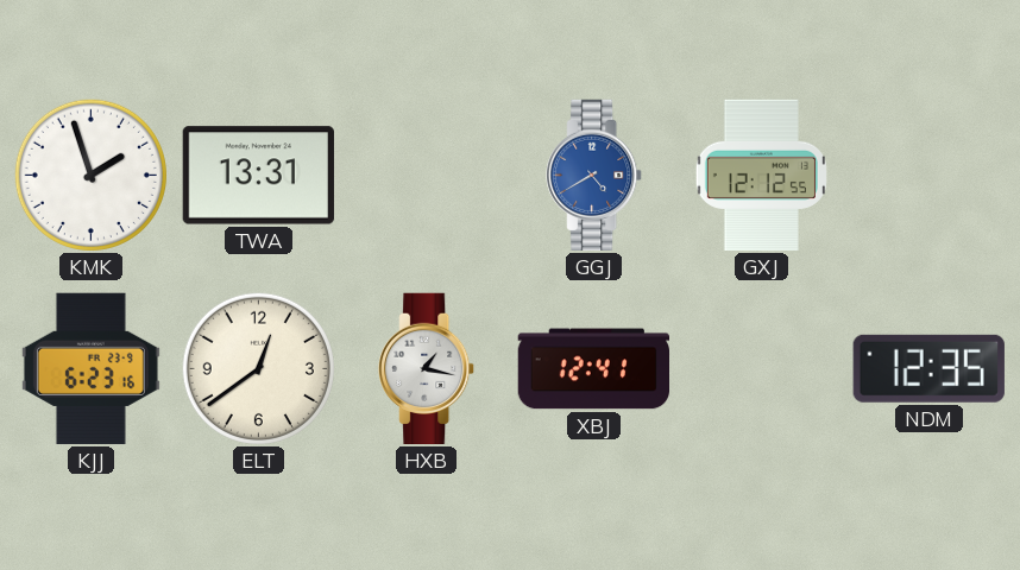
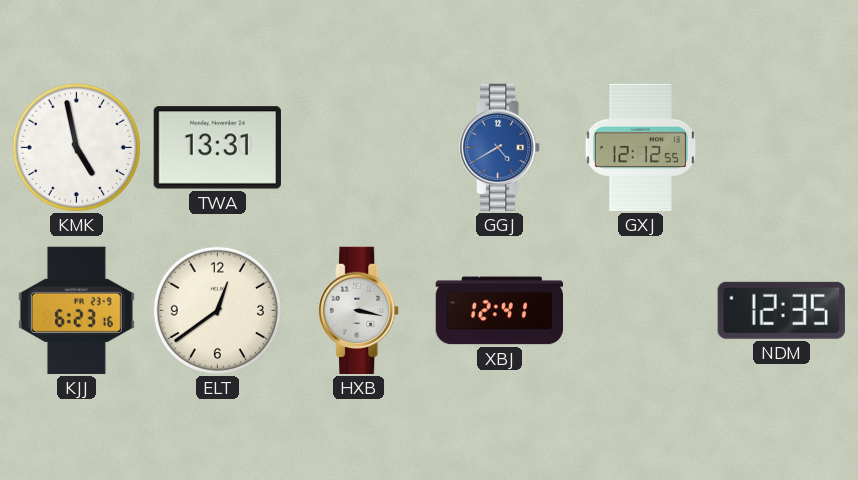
KMK: 1:57 -> 4:58 (76, 147)
HXB: 1:17 -> 3:17 (359, 311)
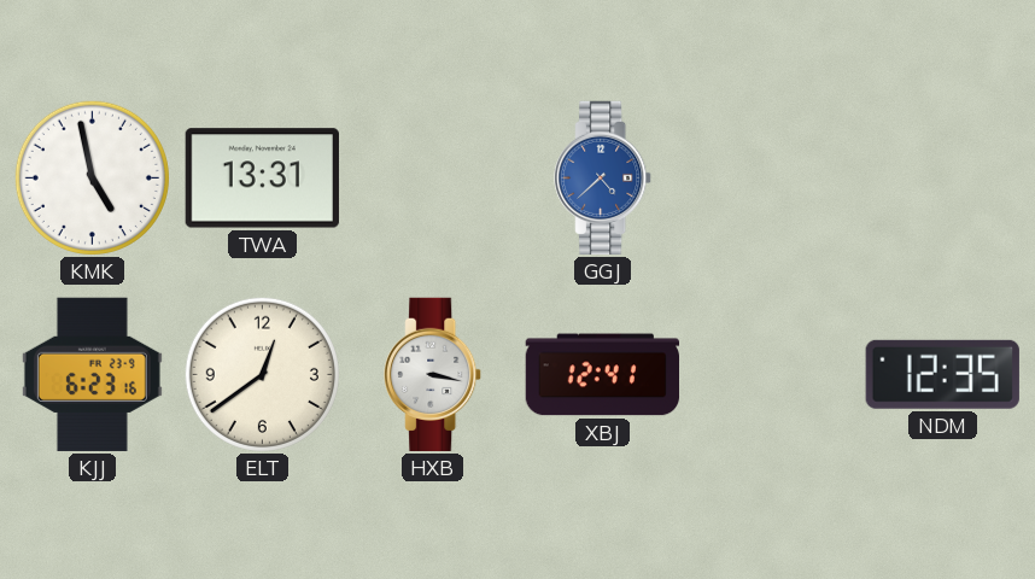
GGJ: 4:40 -> 4:38 (603, 179)
GXJ: 12:12 -> none (640, 148)
